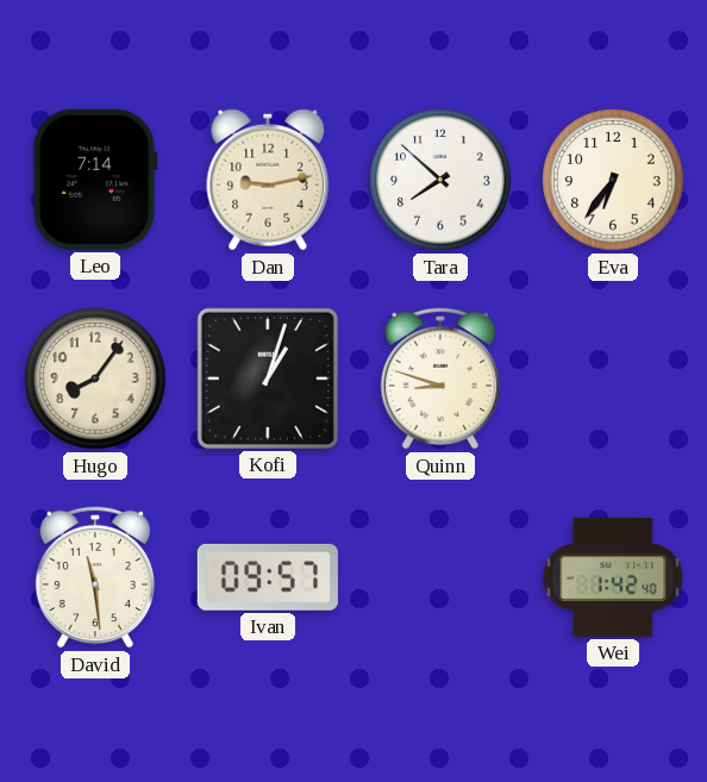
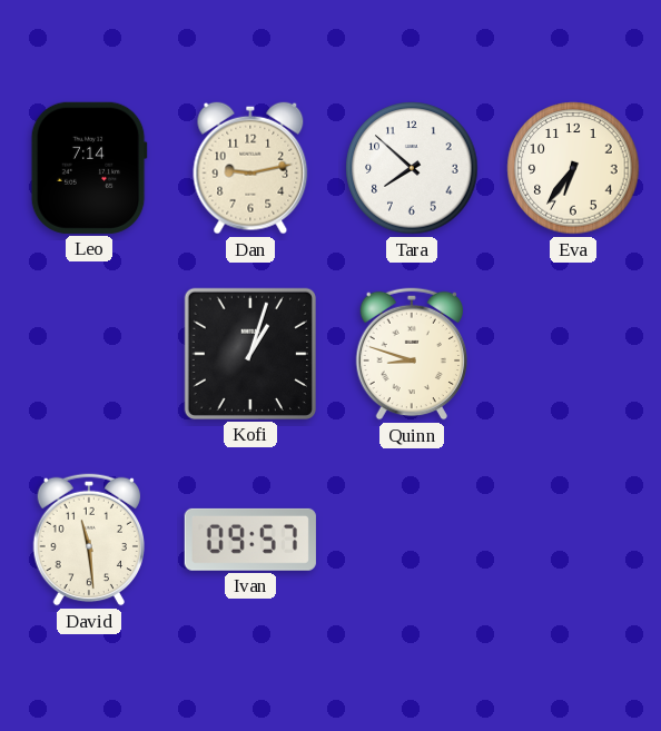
Hugo: 8:06 -> none (95, 379)
Wei: 1:42 -> none (613, 577)
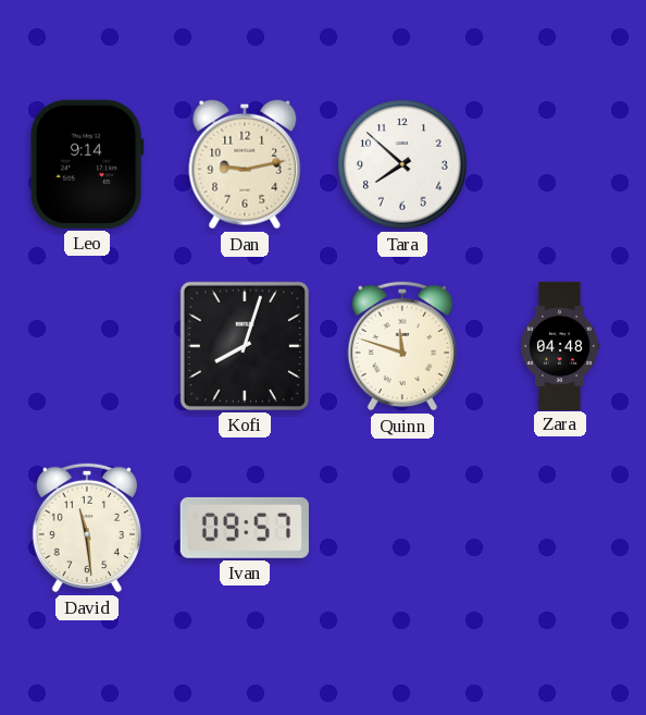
Leo: 7:14 -> 9:14 (87, 164)
Eva: 6:36 -> none (573, 168)
Kofi: 1:03 -> 8:03 (245, 346)
Quinn: 8:48 -> 11:48 (402, 346)
Zara: none -> 04:48 (560, 345)
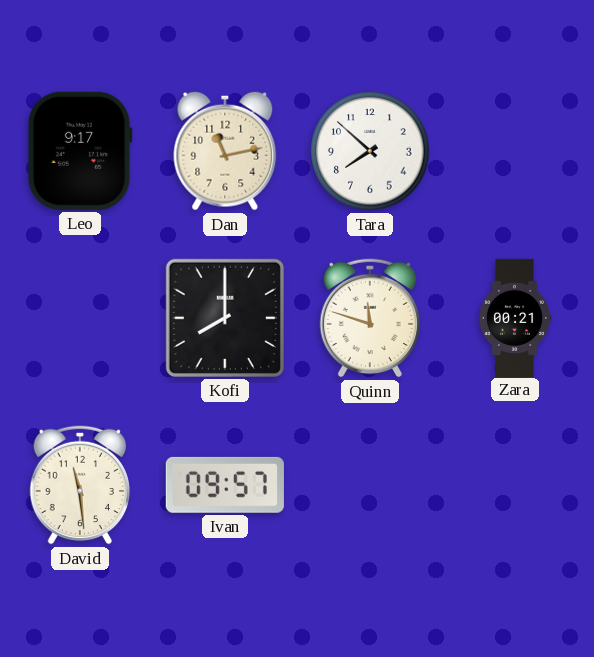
Leo: 9:14 -> 9:17 (80, 151)
Dan: 9:13 -> 11:13 (225, 151)
Kofi: 8:03 -> 8:00 (225, 318)
Zara: 04:48 -> 00:21 (515, 317)
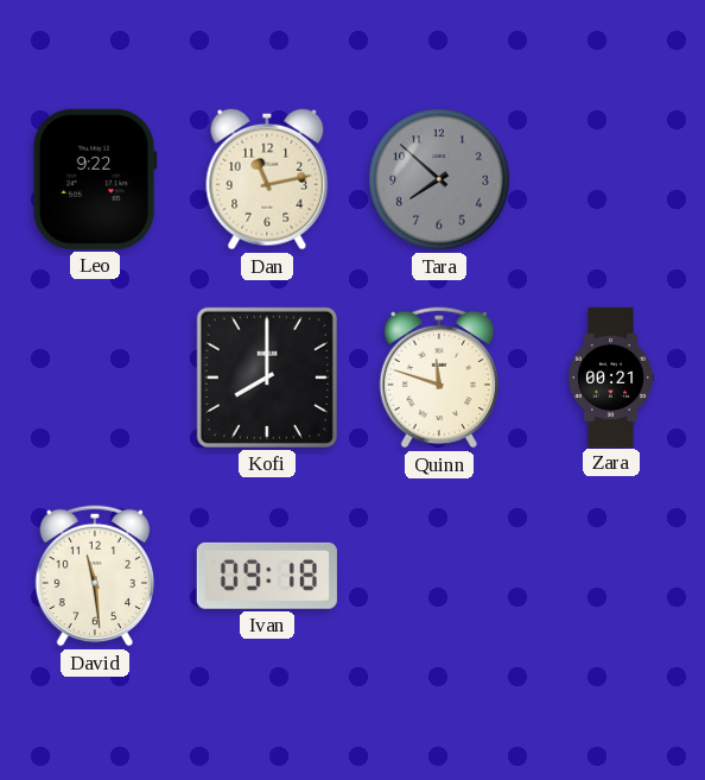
Leo: 9:17 -> 9:22 (95, 179)
Tara dial: white -> grey (439, 179)
Ivan: 09:57 -> 09:18 (267, 576)
